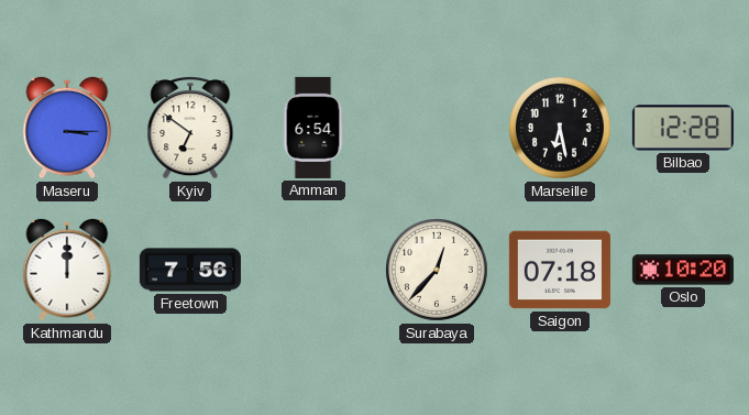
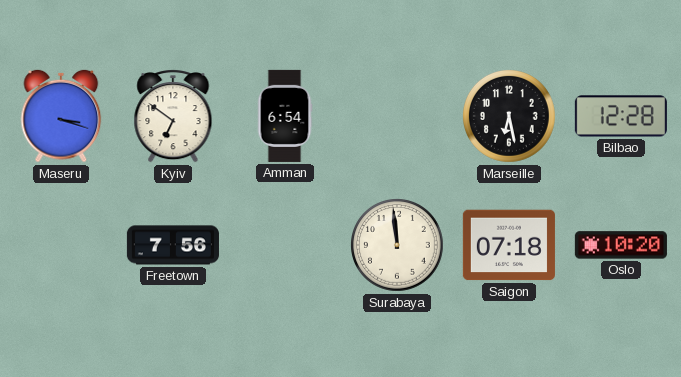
Maseru: 3:15 -> 3:18 (61, 116)
Kathmandu: 12:00 -> none (67, 270)
Surabaya: 12:37 -> 11:59 (398, 246)
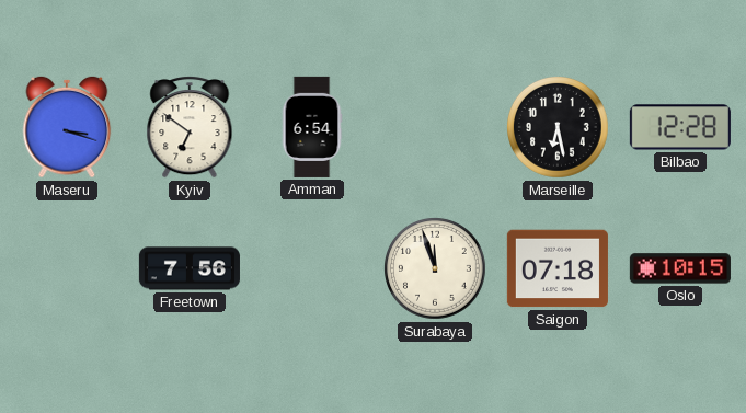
Surabaya: 11:59 -> 11:57 (436, 269)
Oslo: 10:20 -> 10:15 (680, 268)
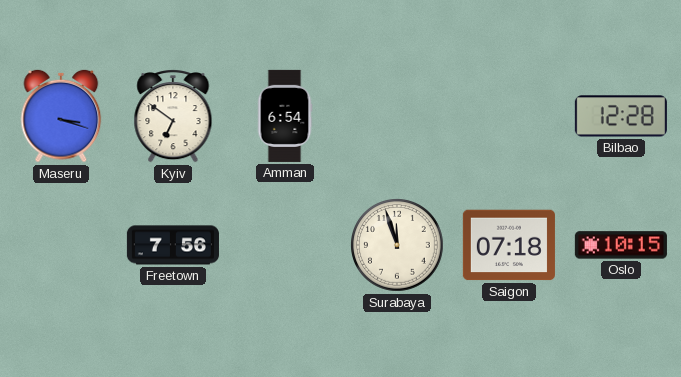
Marseille: 6:28 -> none (559, 128)
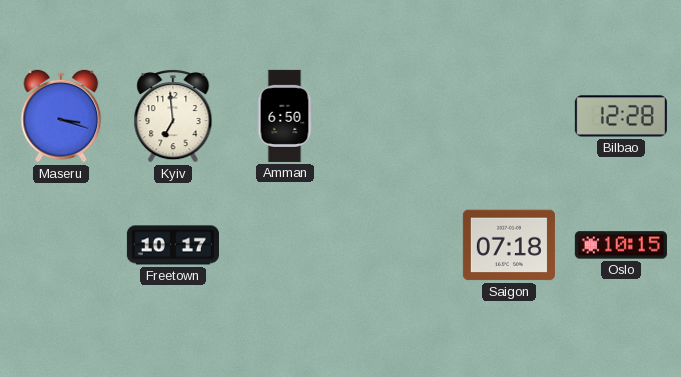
Kyiv: 6:51 -> 6:59 (173, 117)
Amman: 6:54 -> 6:50 (285, 116)
Freetown: 7:56 -> 10:17 (173, 245)
Surabaya: 11:57 -> none (398, 246)
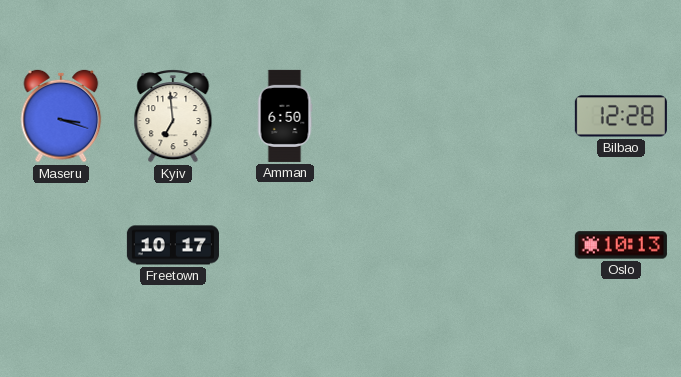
Saigon: 07:18 -> none (509, 245)
Oslo: 10:15 -> 10:13 (621, 245)
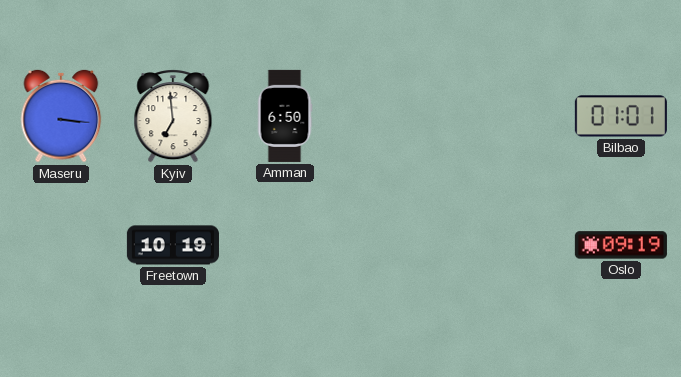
Maseru: 3:18 -> 3:16 (61, 116)
Bilbao: 12:28 -> 01:01 (621, 116)
Freetown: 10:17 -> 10:19 (173, 245)
Oslo: 10:13 -> 09:19 (621, 245)
